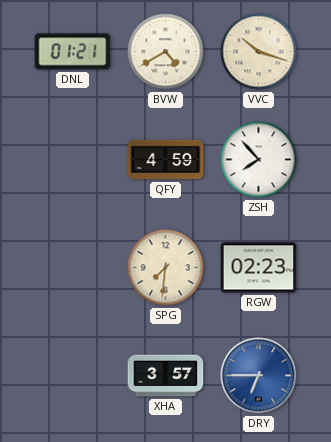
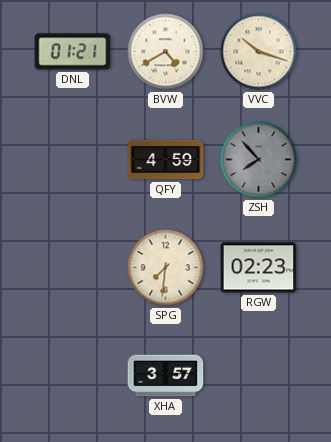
ZSH dial: white -> grey (259, 160)
DRY: 6:45 -> none (259, 376)
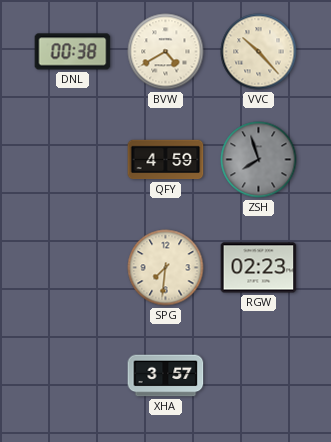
DNL: 01:21 -> 00:38 (73, 52)
VVC: 10:18 -> 10:23 (259, 52)
ZSH: 7:53 -> 7:57 (259, 160)
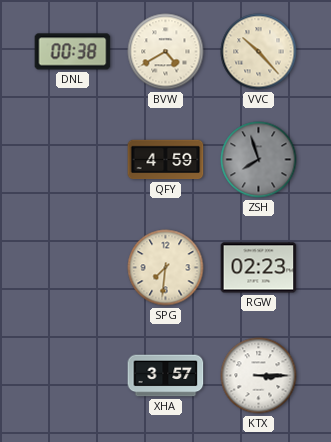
KTX: none -> 3:15 (259, 376)
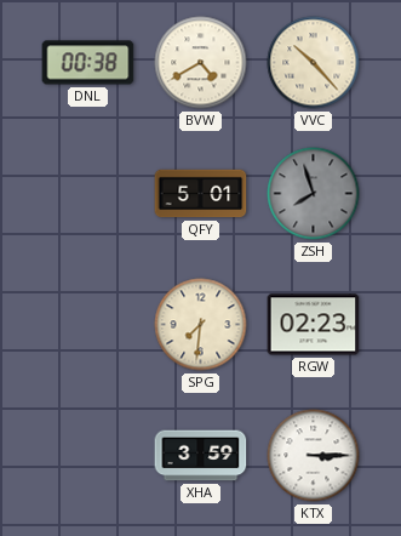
QFY: 4:59 -> 5:01 (201, 194)
XHA: 3:57 -> 3:59 (201, 456)
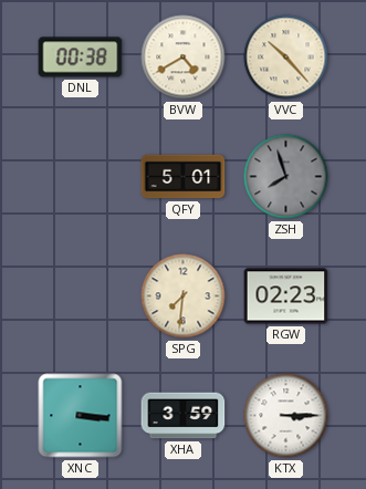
XNC: none -> 3:16 (81, 416)
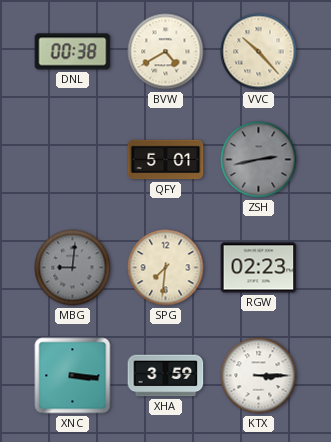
ZSH: 7:57 -> 2:43 (259, 160)
MBG: none -> 9:01 (73, 268)
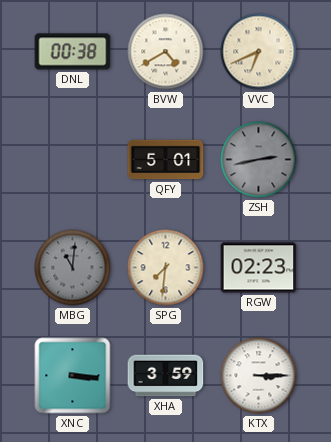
VVC: 10:23 -> 6:41 (259, 52)
MBG: 9:01 -> 11:01 (73, 268)
